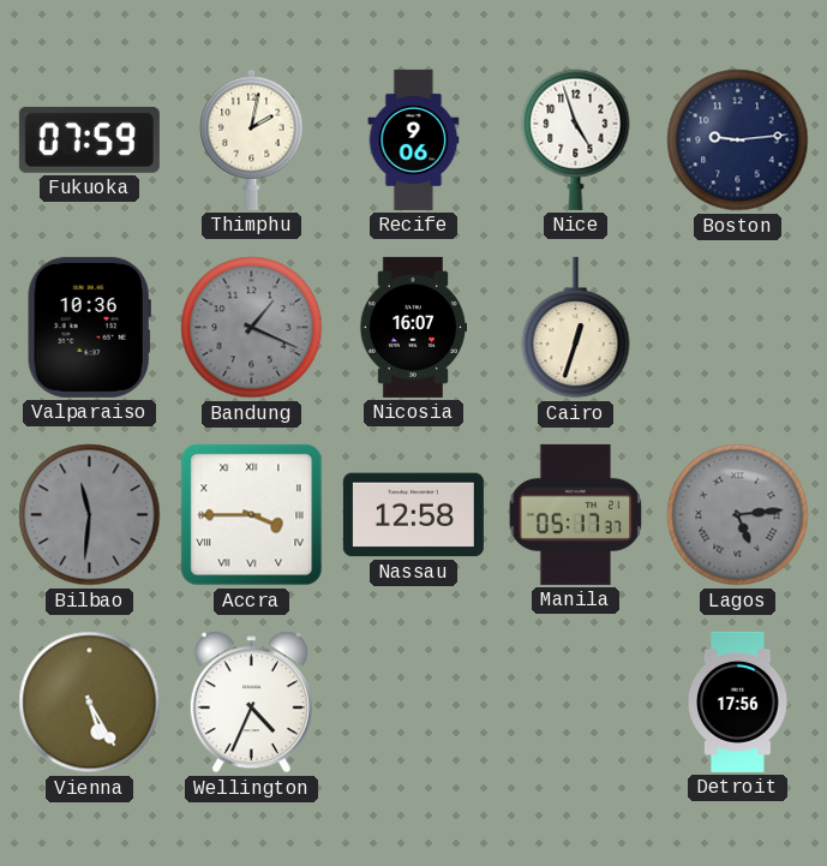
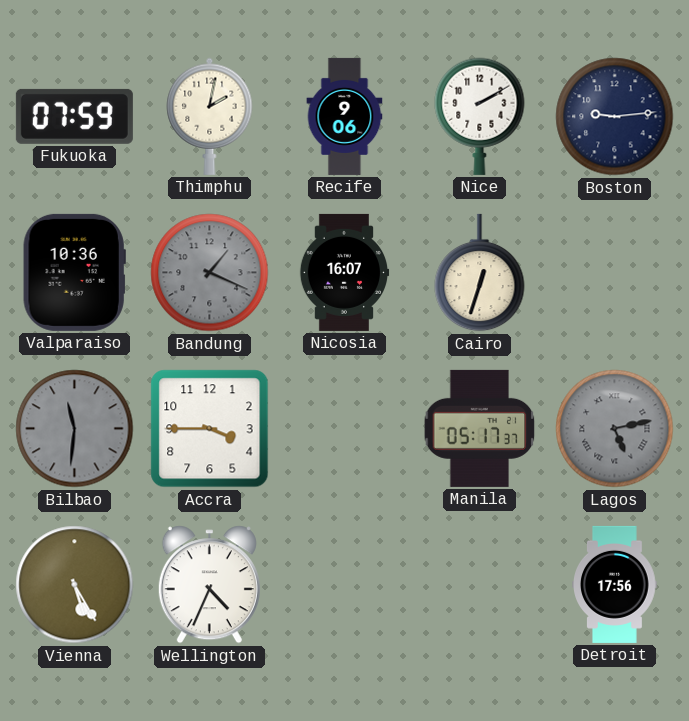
Nice: 4:57 -> 2:10 (480, 116)
Accra numerals: Roman -> Arabic (210, 429)
Nassau: 12:58 -> none (413, 515)
Lagos: 5:14 -> 5:13 (615, 429)
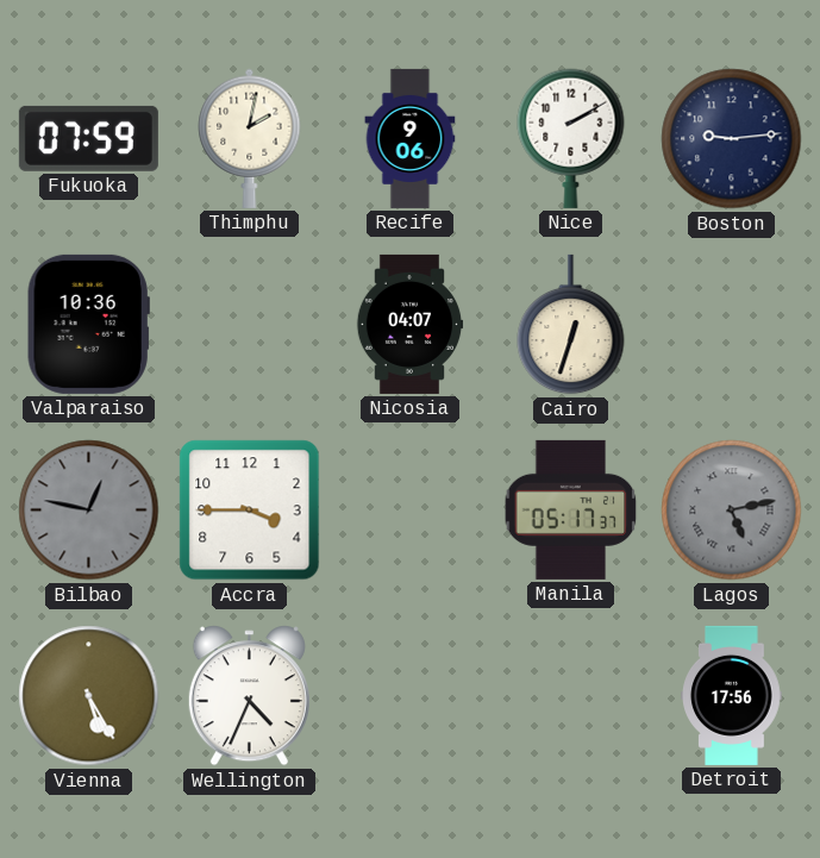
Bandung: 1:19 -> none (210, 273)
Nicosia: 16:07 -> 04:07 (409, 324)
Bilbao: 11:31 -> 12:47 (89, 511)
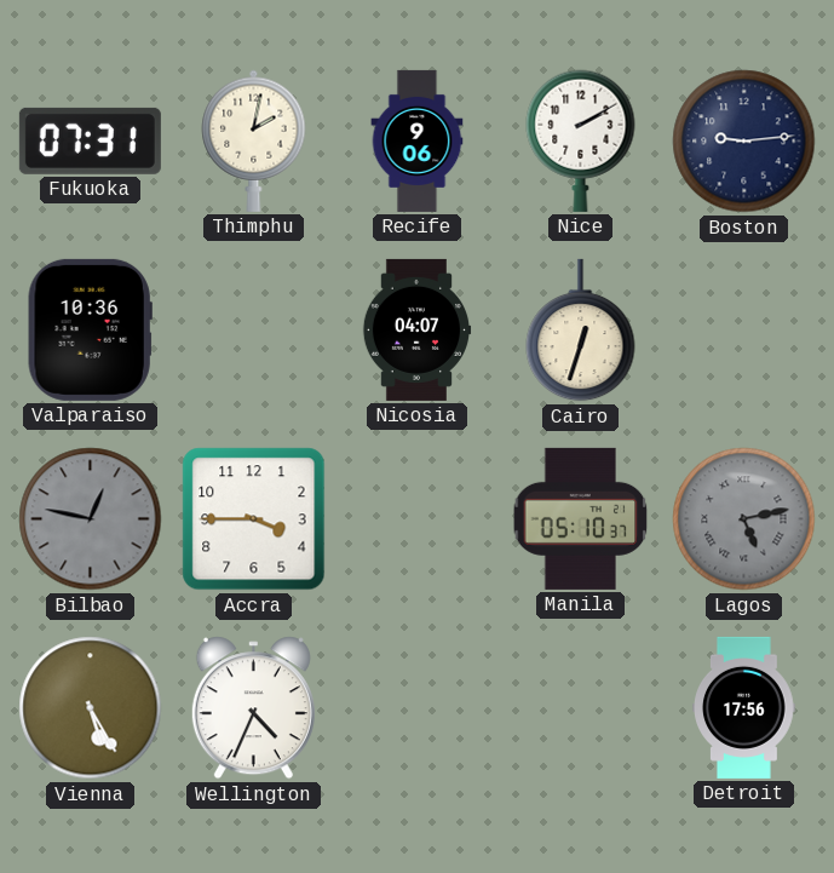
Fukuoka: 07:59 -> 07:31 (90, 140)
Manila: 05:17 -> 05:10 (581, 518)
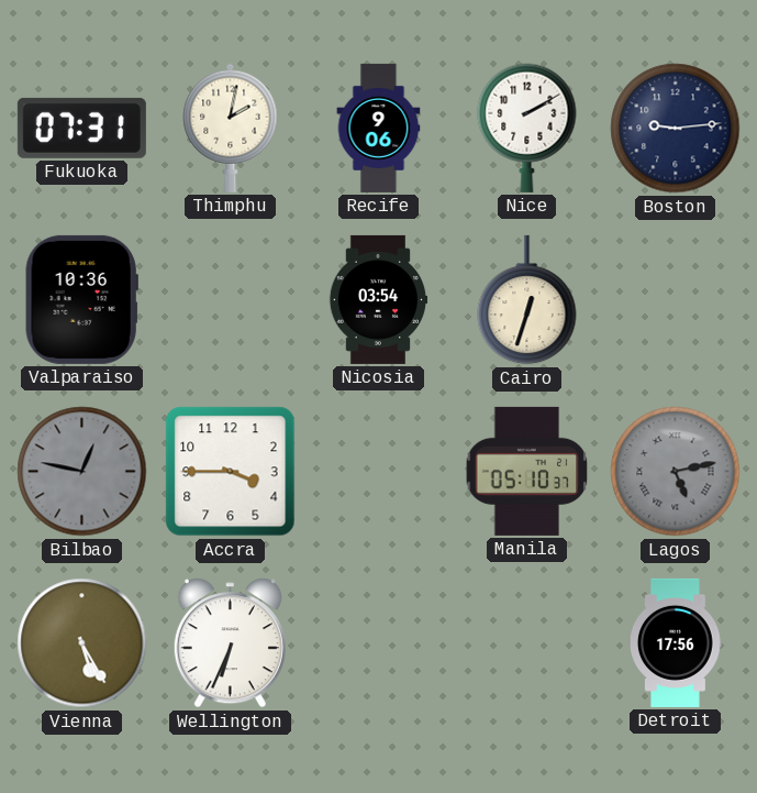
Nicosia: 04:07 -> 03:54 (378, 299)
Wellington: 4:34 -> 6:34 (230, 643)
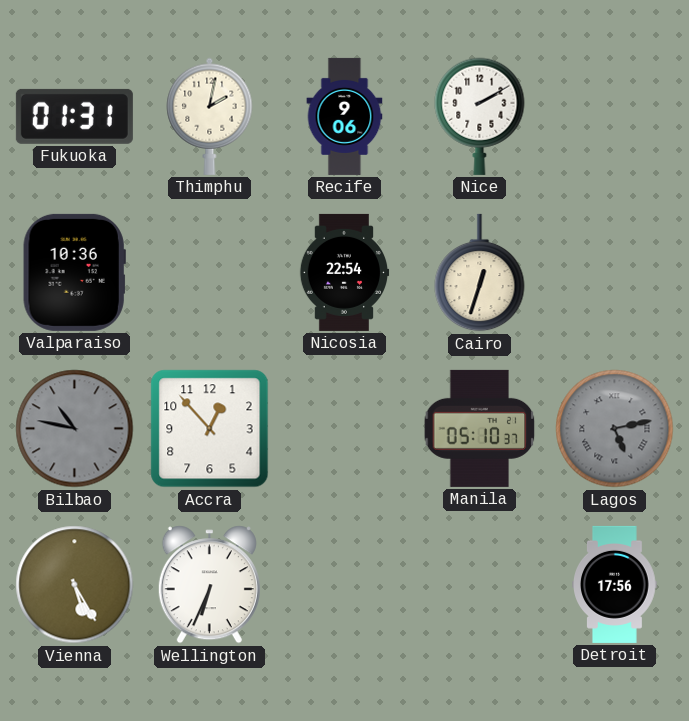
Fukuoka: 07:31 -> 01:31 (74, 116)
Boston: 9:14 -> none (676, 129)
Nicosia: 03:54 -> 22:54 (344, 272)
Bilbao: 12:47 -> 10:47 (75, 429)
Accra: 3:45 -> 12:53 (210, 429)
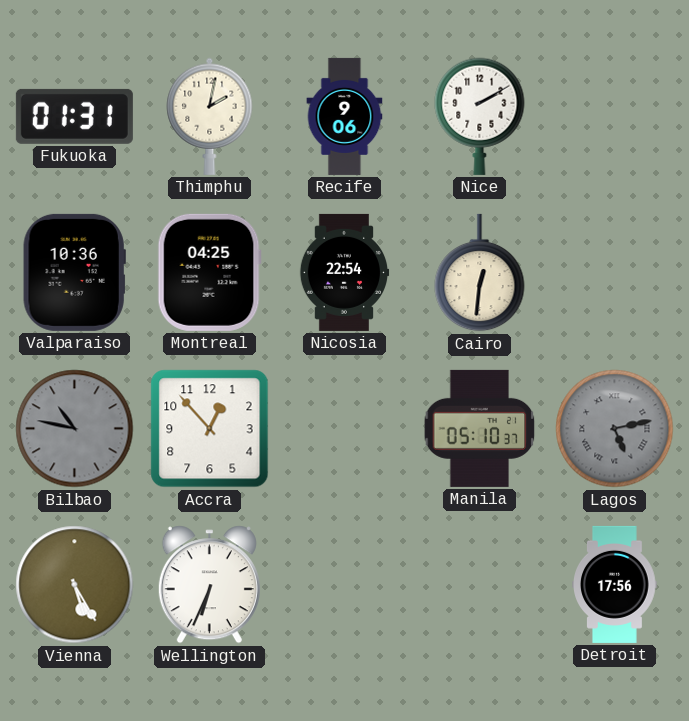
Montreal: none -> 04:25 (209, 272)
Cairo: 12:33 -> 12:31 (480, 273)
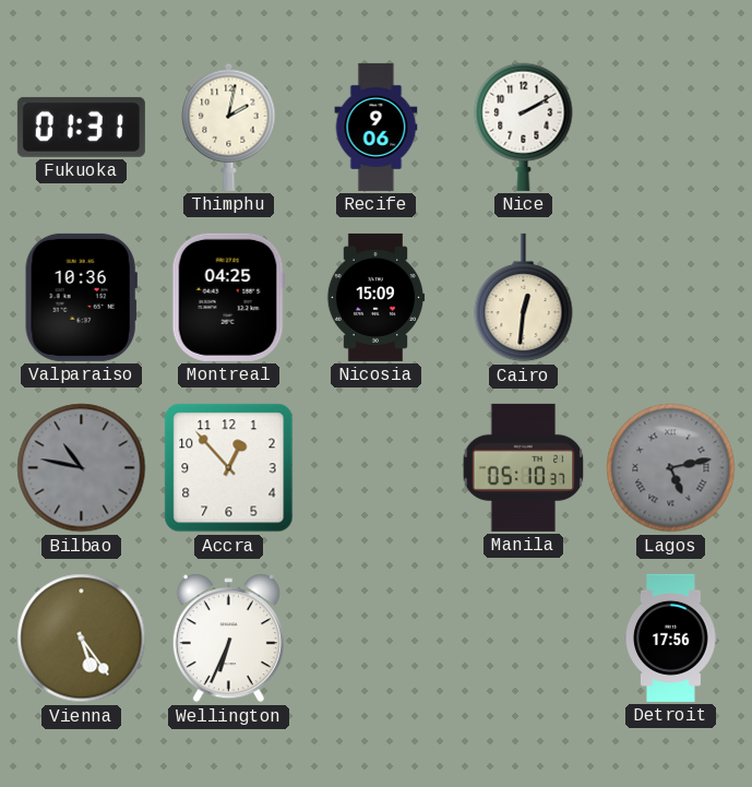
Nicosia: 22:54 -> 15:09 (375, 297)
Vienna: 5:25 -> 5:24 (82, 639)
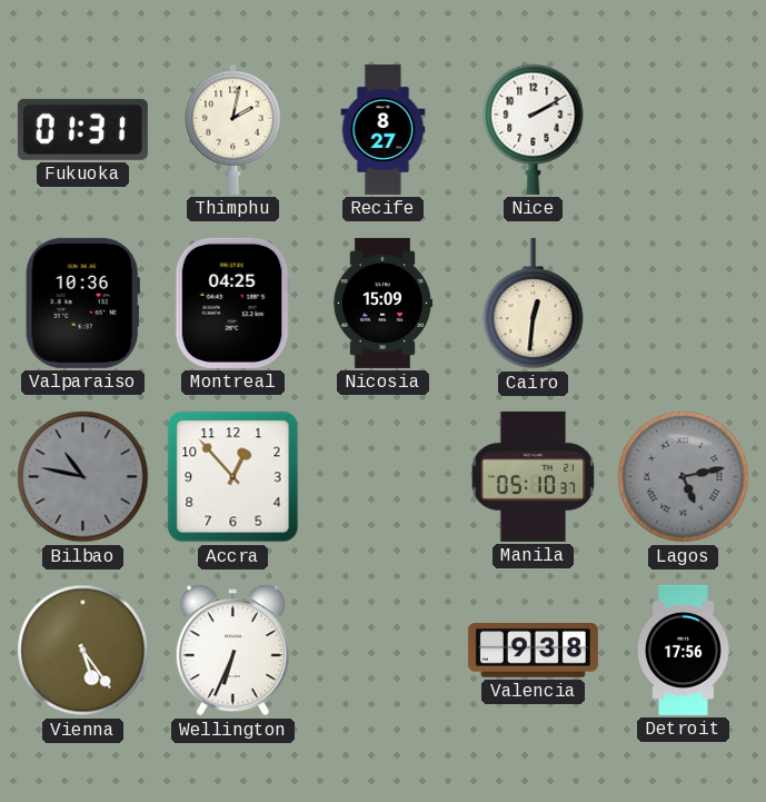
Recife: 9:06 -> 8:27 (384, 129)
Valencia: none -> 9:38 (533, 651)
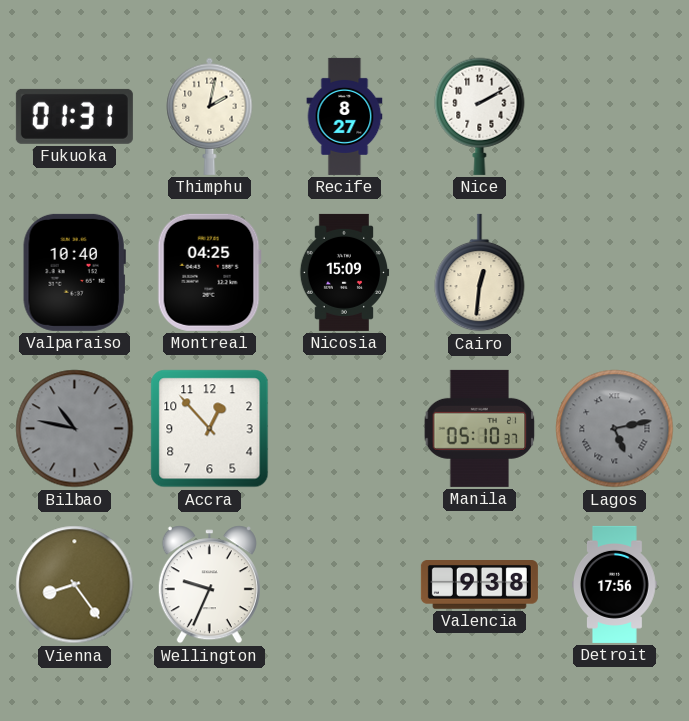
Valparaiso: 10:36 -> 10:40 (74, 272)
Vienna: 5:24 -> 8:24 (75, 585)
Wellington: 6:34 -> 9:34 (209, 585)
